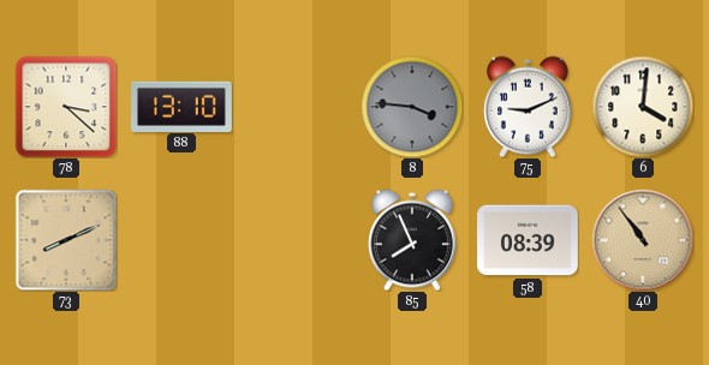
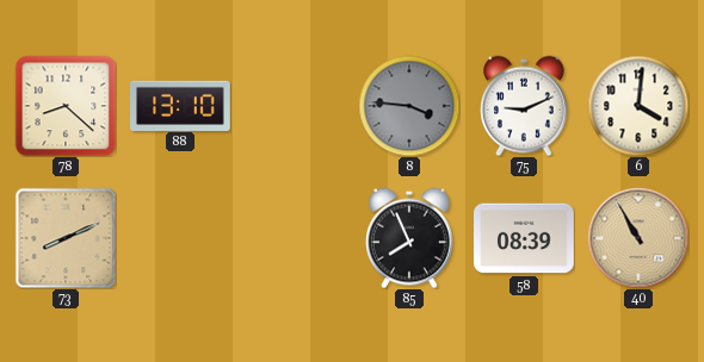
78: 3:22 -> 8:22 (66, 106)
40: 10:54 -> 10:55 (638, 238)
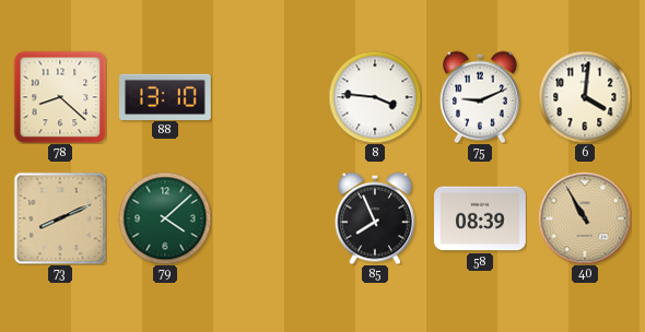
8 dial: grey -> white (375, 97)
79: none -> 4:08 (165, 218)
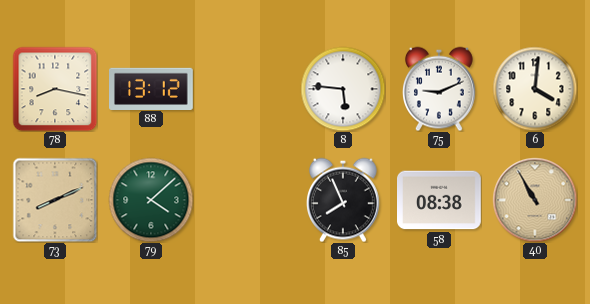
78: 8:22 -> 8:17 (55, 89)
88: 13:10 -> 13:12 (152, 88)
8: 3:46 -> 5:46 (343, 89)
58: 08:39 -> 08:38 (440, 200)
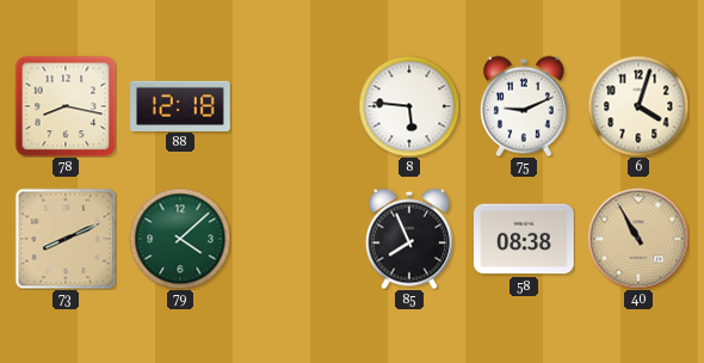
88: 13:12 -> 12:18 (181, 105)
6: 4:01 -> 4:03 (638, 106)
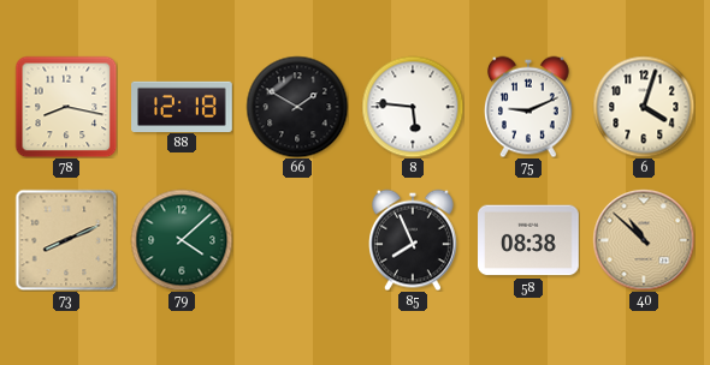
66: none -> 1:50 (297, 107)
40: 10:55 -> 10:52 (644, 240)
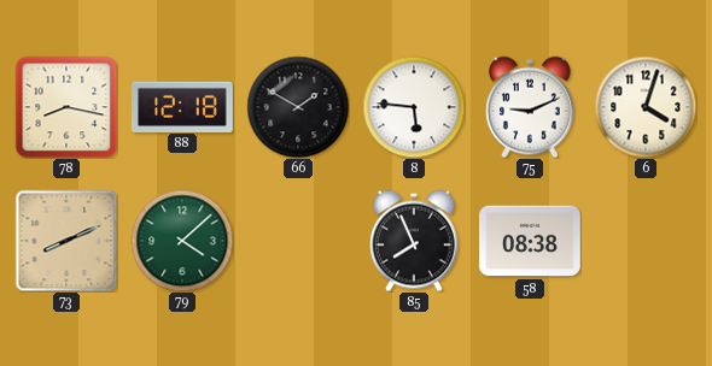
40: 10:52 -> none (644, 240)
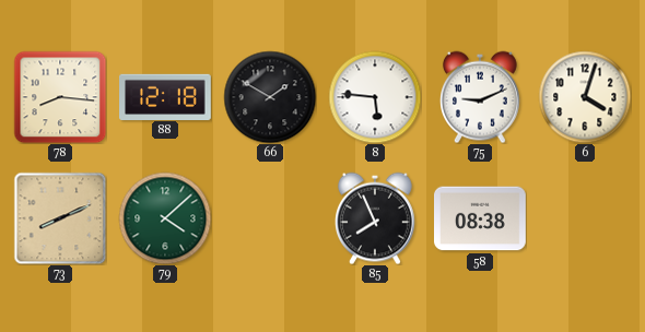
78: 8:17 -> 8:16 (60, 97)
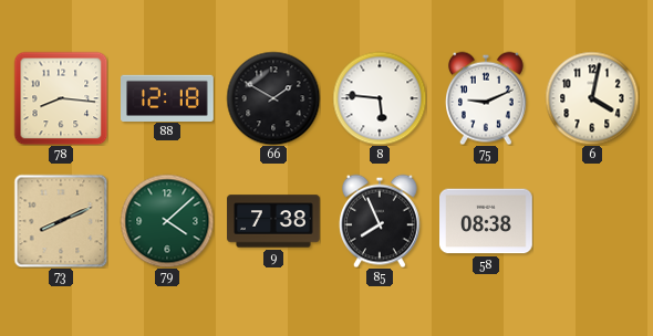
6: 4:03 -> 4:02 (592, 98)
9: none -> 7:38 (273, 221)
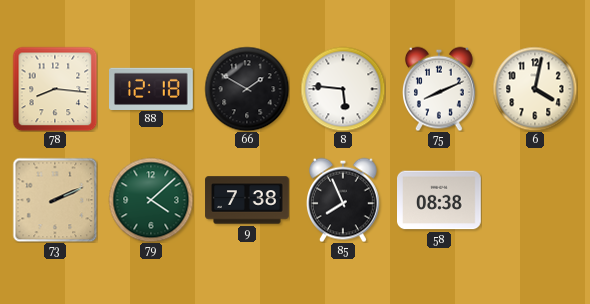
75: 9:11 -> 8:11 (440, 89)
73: 8:11 -> 2:11 (55, 200)
